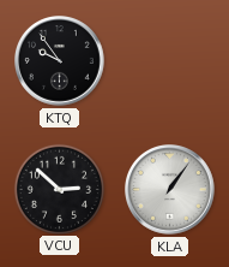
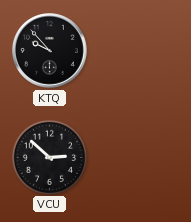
KTQ: 9:54 -> 9:53 (50, 51)
KLA: 1:06 -> none (170, 190)
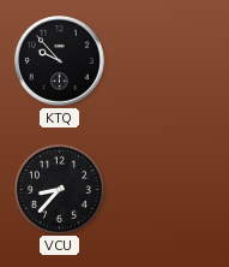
VCU: 2:52 -> 8:37 (59, 189)
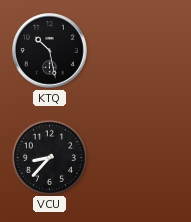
KTQ: 9:53 -> 10:28 (50, 51)
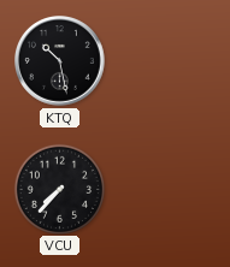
VCU: 8:37 -> 7:37 (59, 189)
